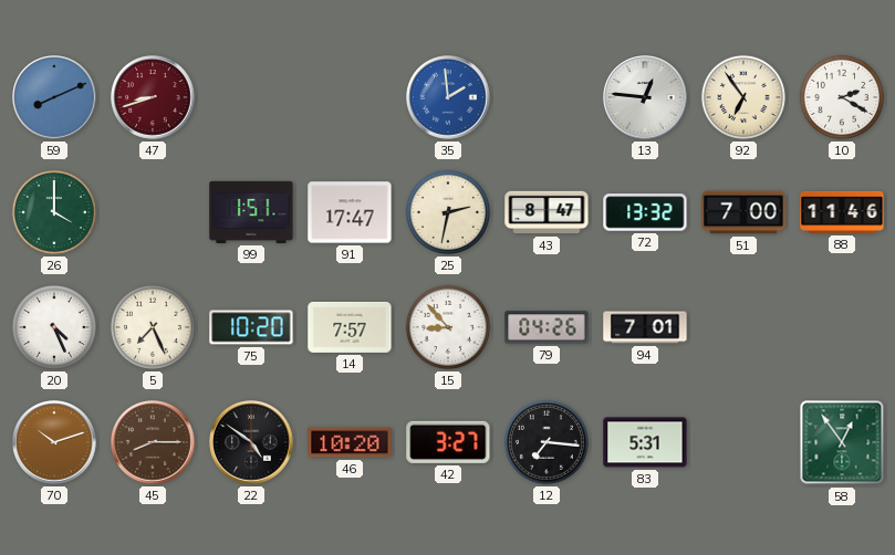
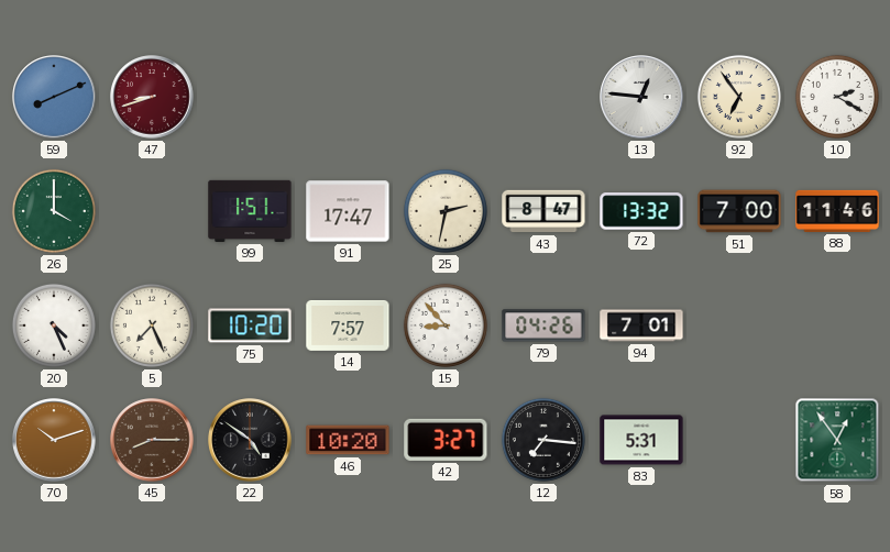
35: 1:59 -> none (448, 97)
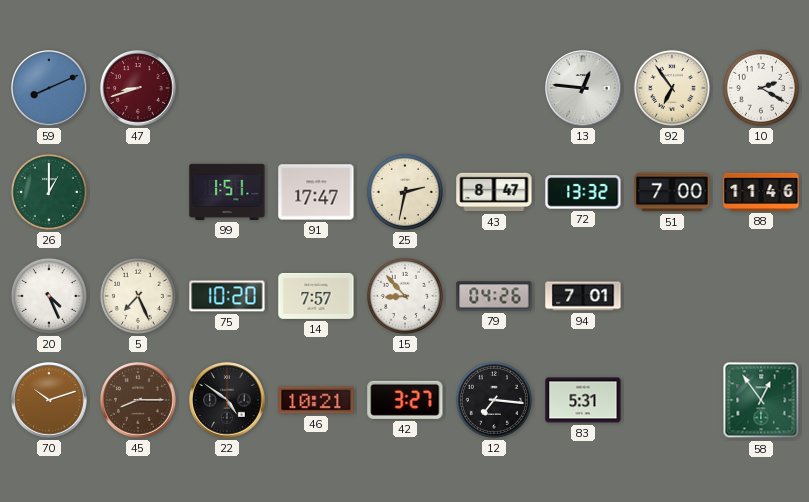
26: 4:00 -> 1:00 (49, 192)
46: 10:20 -> 10:21 (316, 400)
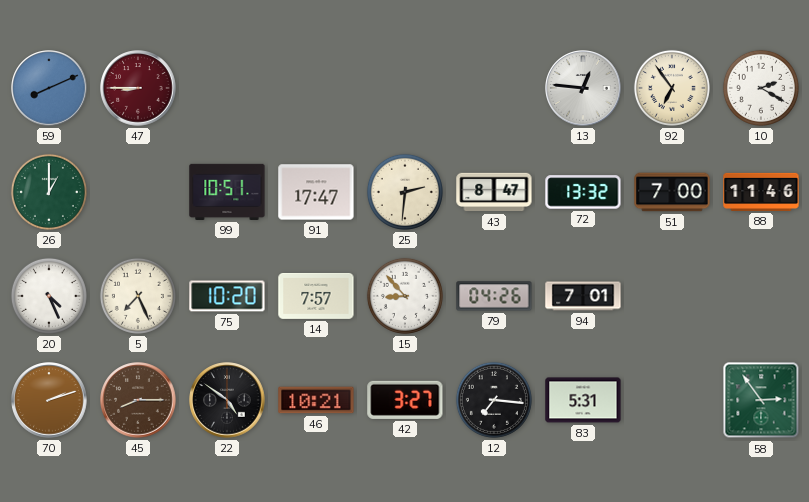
47: 8:42 -> 8:45 (138, 88)
99: 1:51 -> 10:51 (227, 192)
25: 2:32 -> 2:31 (405, 192)
70: 10:12 -> 2:12 (49, 400)
58: 12:54 -> 2:54 (761, 400)
